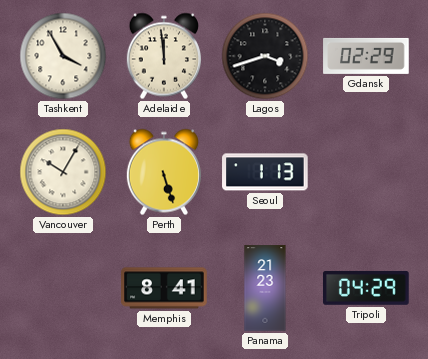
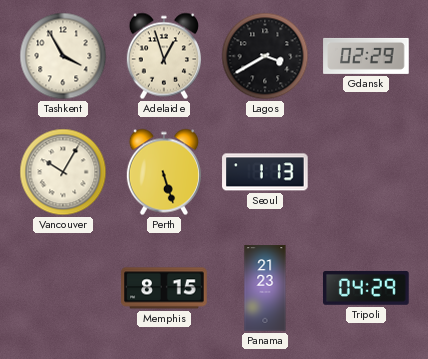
Adelaide: 11:59 -> 12:57 (164, 56)
Lagos: 3:42 -> 3:40 (265, 56)
Memphis: 8:41 -> 8:15 (164, 288)
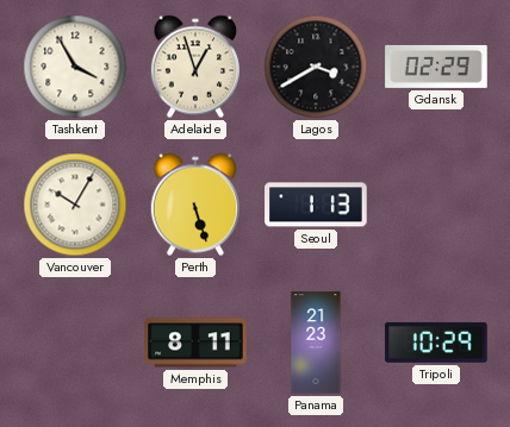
Memphis: 8:15 -> 8:11 (195, 343)
Tripoli: 04:29 -> 10:29 (437, 343)
